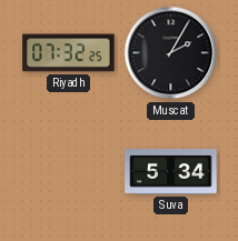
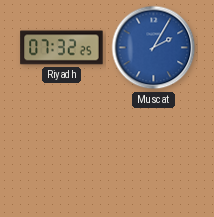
Muscat dial: black -> blue (154, 48)
Suva: 5:34 -> none (171, 172)
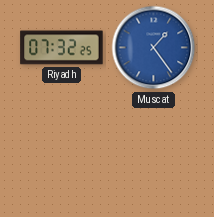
Muscat: 2:05 -> 1:24 (154, 48)
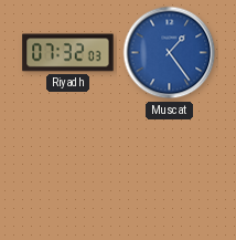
Riyadh: 07:32:25 -> 07:32:03 (68, 53)
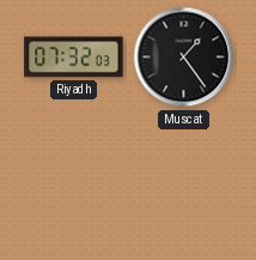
Muscat dial: blue -> black (184, 58)
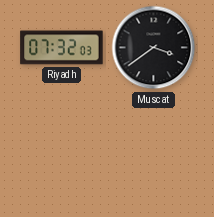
Muscat: 1:24 -> 3:39 (154, 48)
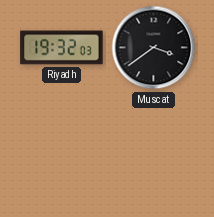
Riyadh: 07:32 -> 19:32 (62, 48)
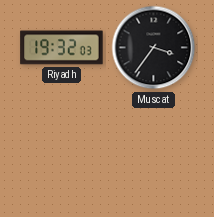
Muscat: 3:39 -> 3:36 (154, 48)
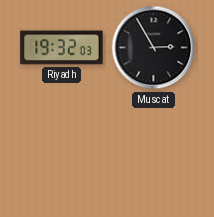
Muscat: 3:36 -> 2:55 (154, 48)
